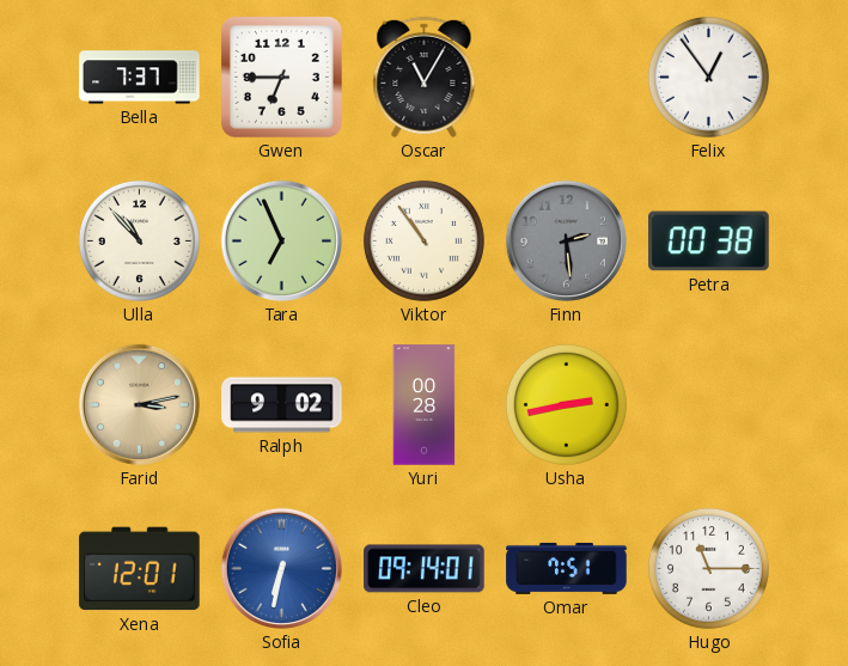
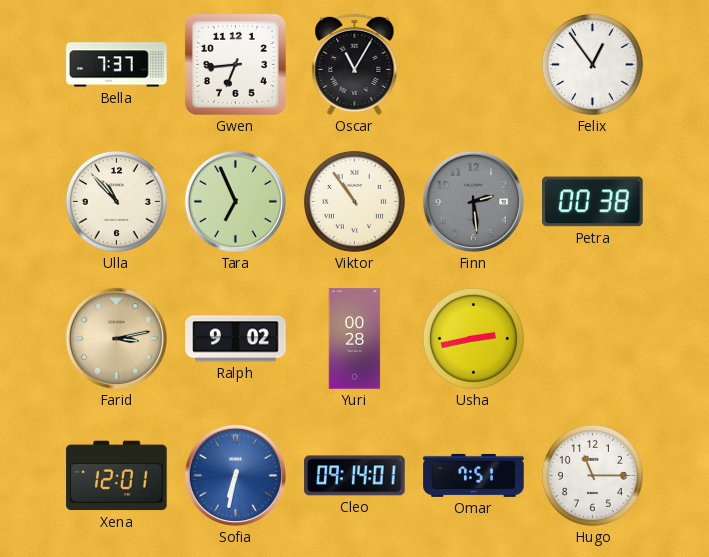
Gwen: 6:45 -> 6:44 (235, 64)
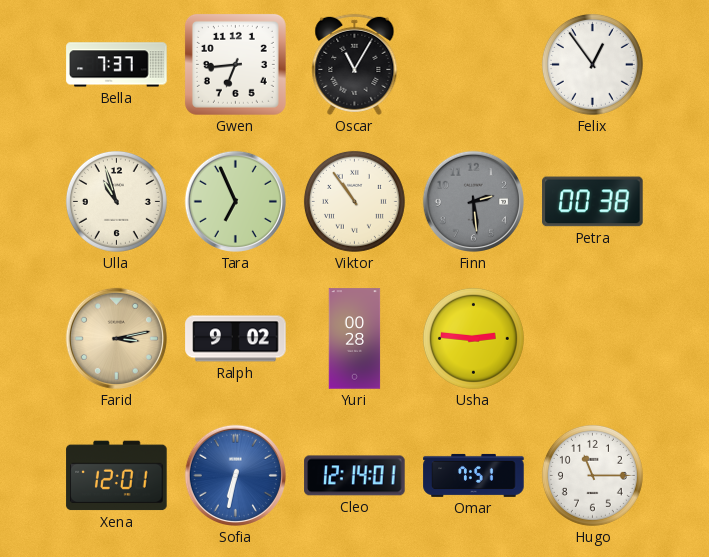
Ulla: 10:53 -> 10:57 (116, 201)
Usha: 2:43 -> 2:46 (473, 338)
Cleo: 09:14 -> 12:14 (355, 476)
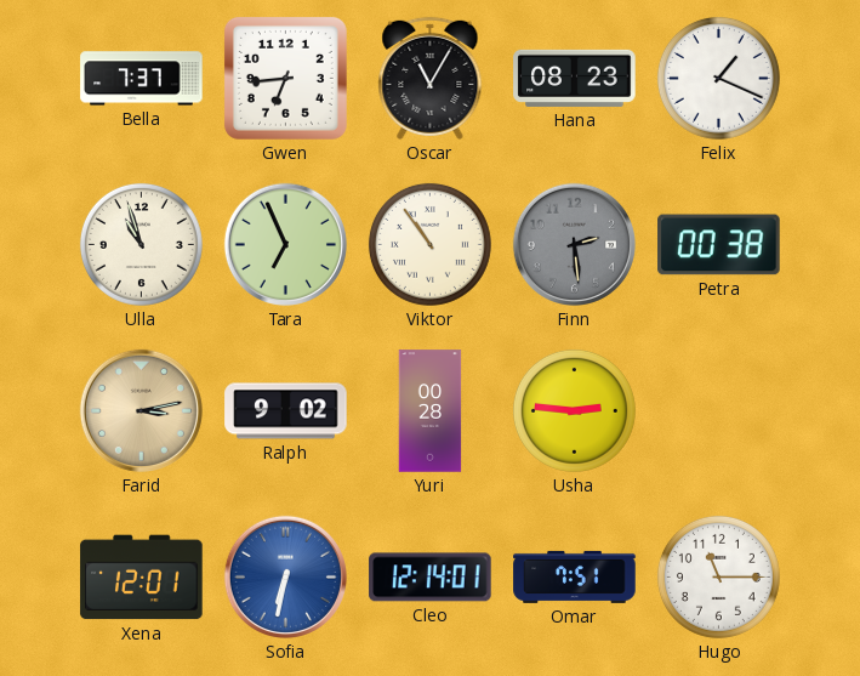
Hana: none -> 08:23 (575, 78)
Felix: 12:54 -> 1:19 (718, 78)
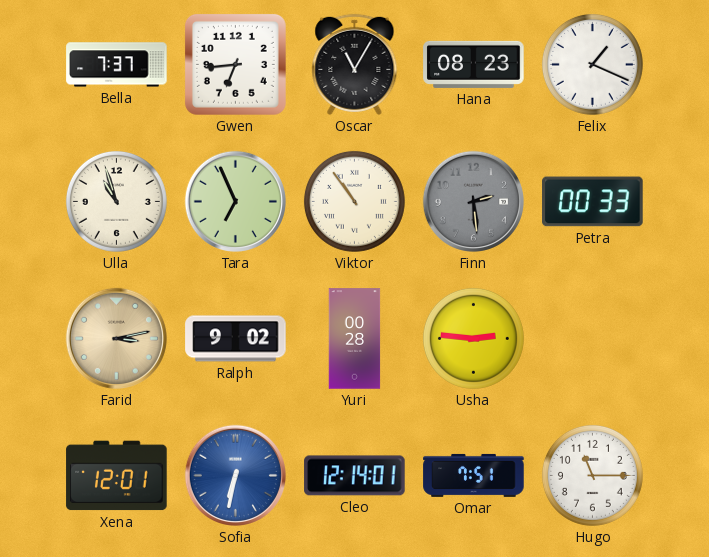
Petra: 00:38 -> 00:33 (593, 202)
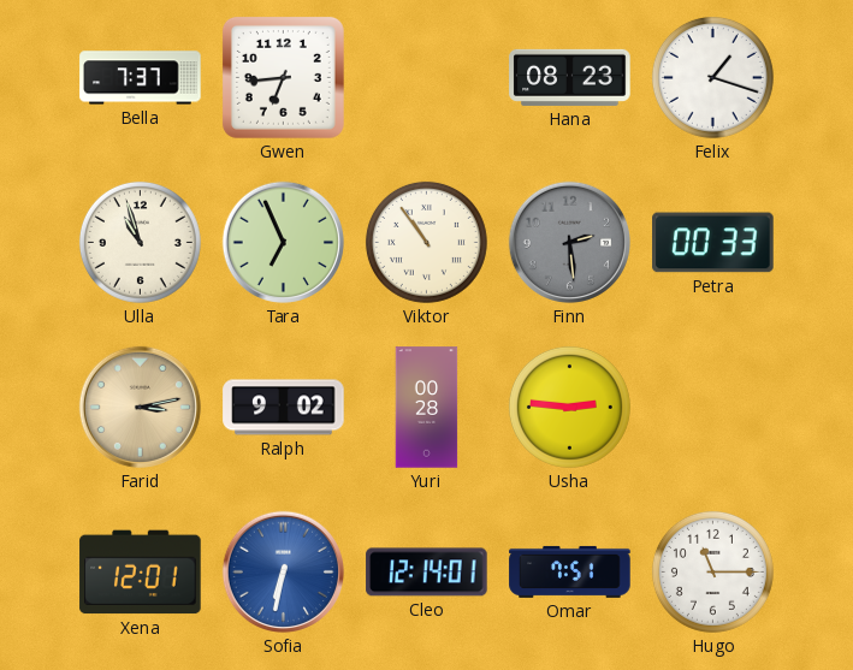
Oscar: 11:05 -> none (355, 64)
Felix: 1:19 -> 1:18 (712, 77)
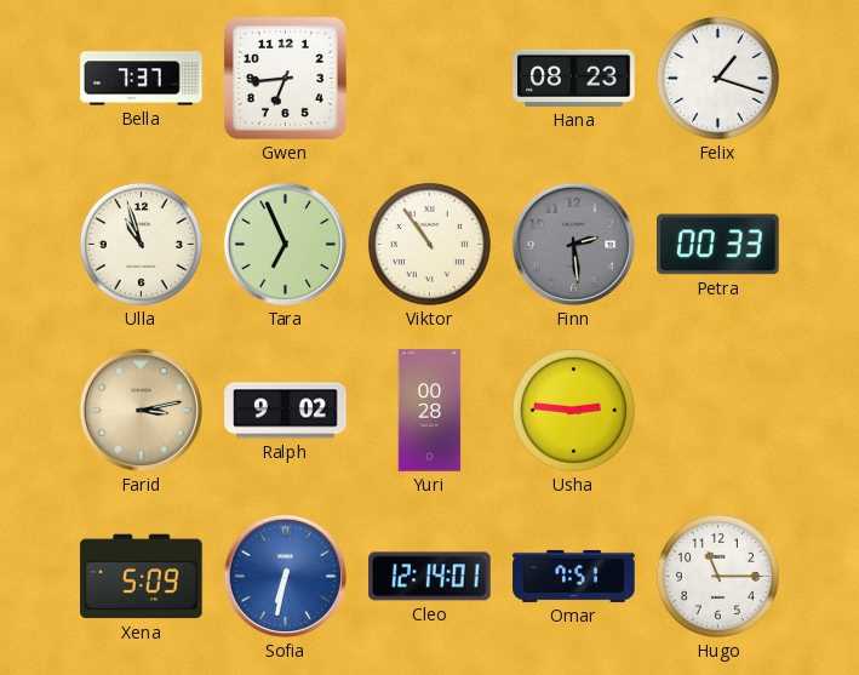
Xena: 12:01 -> 5:09 (142, 577)
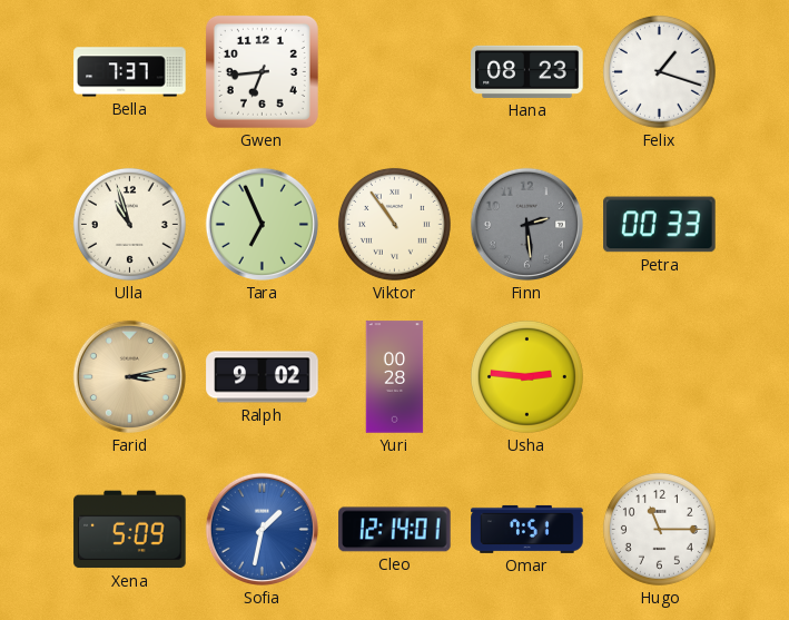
Sofia: 6:32 -> 1:32 (262, 529)
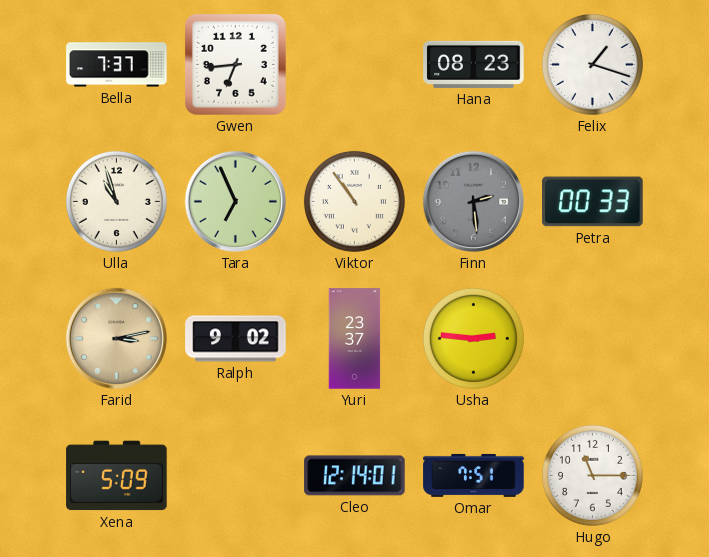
Yuri: 00:28 -> 23:37 (355, 339)
Sofia: 1:32 -> none (262, 529)
